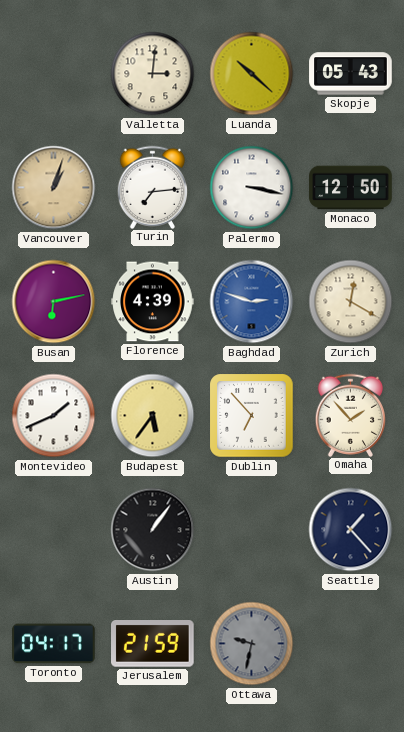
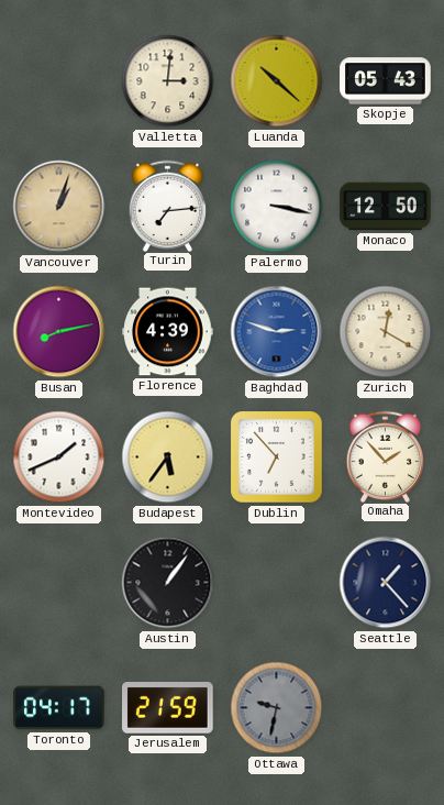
Busan: 6:13 -> 8:13 (59, 332)
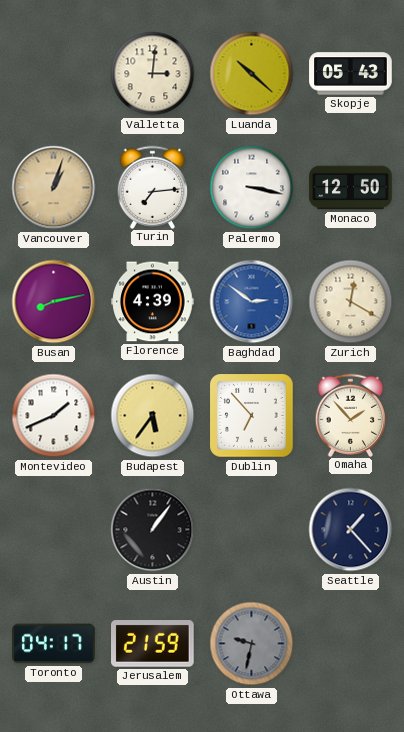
Baghdad: 2:48 -> 2:51 (252, 302)
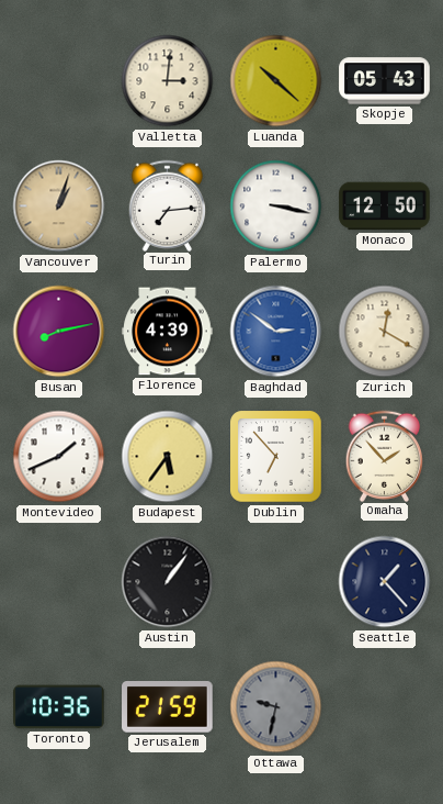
Toronto: 04:17 -> 10:36 (59, 707)
